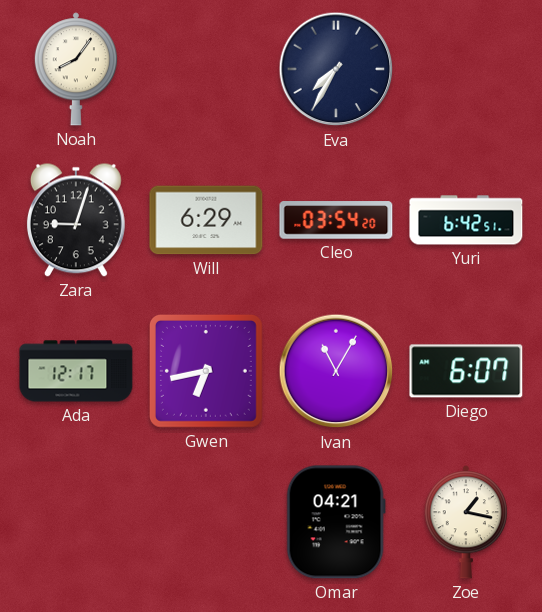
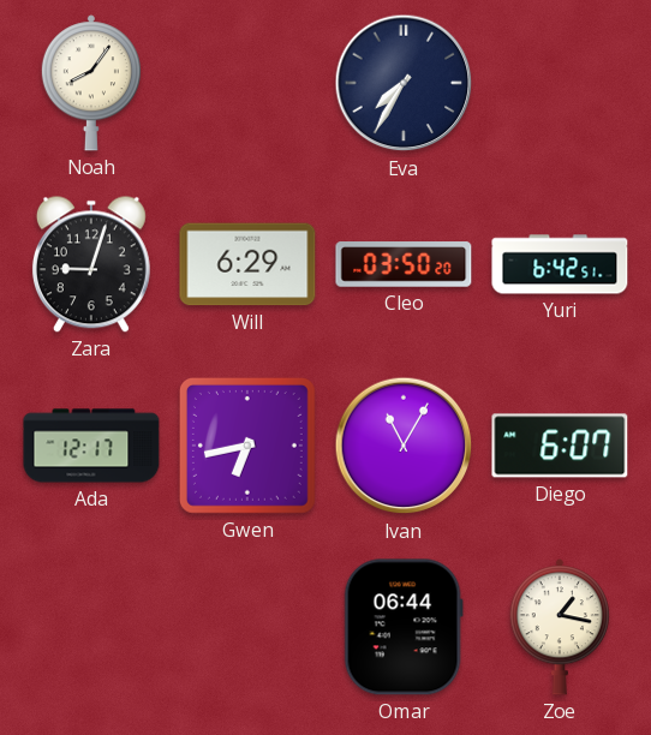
Cleo: 03:54 -> 03:50 (404, 264)
Omar: 04:21 -> 06:44 (404, 627)
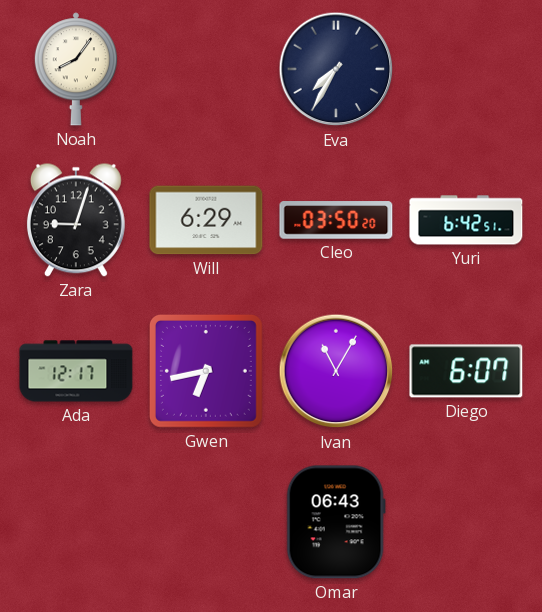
Omar: 06:44 -> 06:43 (336, 522)
Zoe: 1:17 -> none (560, 627)
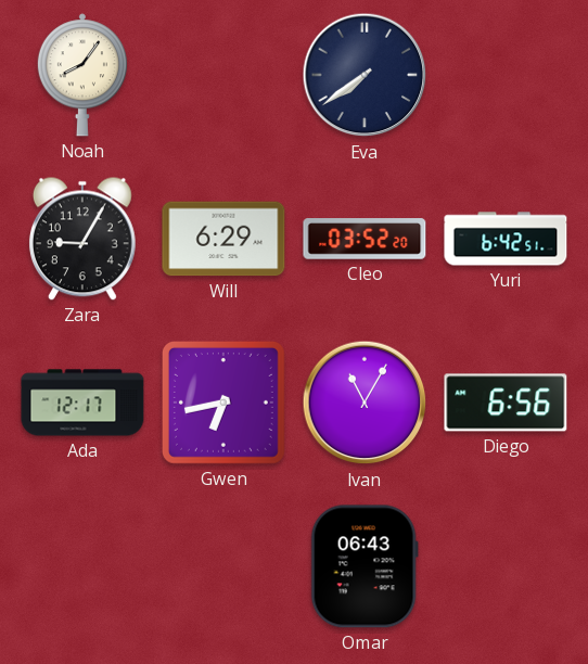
Eva: 7:35 -> 7:39 (365, 75)
Zara: 9:03 -> 9:05 (82, 239)
Cleo: 03:50 -> 03:52 (365, 239)
Diego: 6:07 -> 6:56 (506, 403)
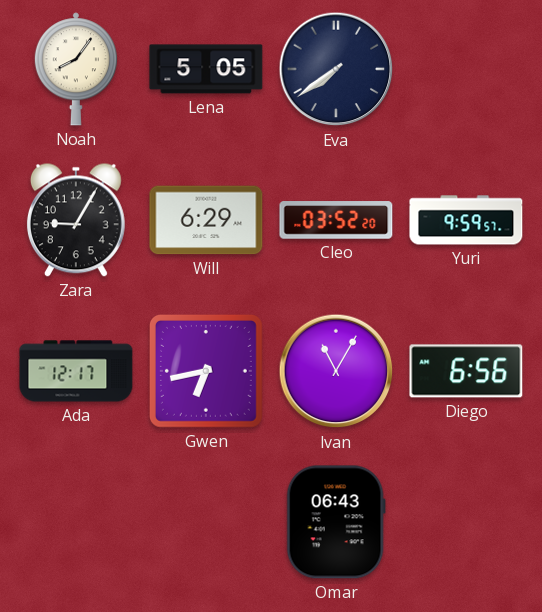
Lena: none -> 5:05 (206, 69)
Yuri: 6:42 -> 9:59 (466, 220)
